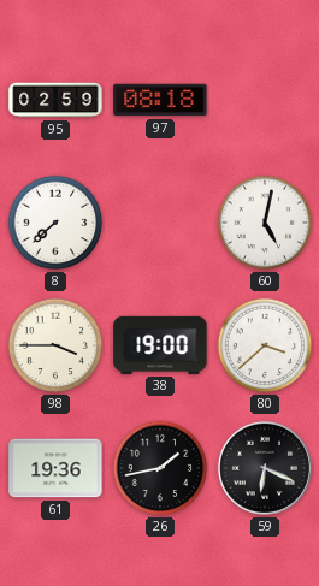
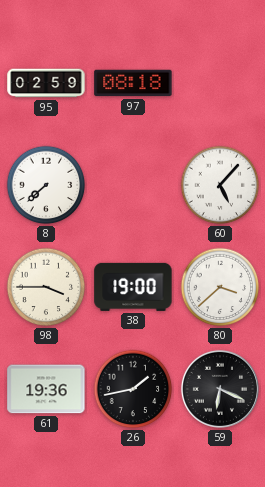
60: 5:02 -> 5:07 (220, 185)
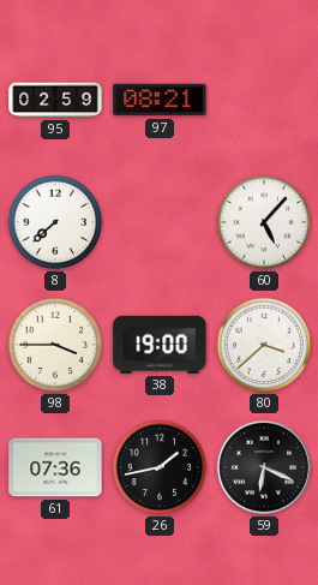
97: 08:18 -> 08:21 (160, 100)
61: 19:36 -> 07:36 (55, 467)
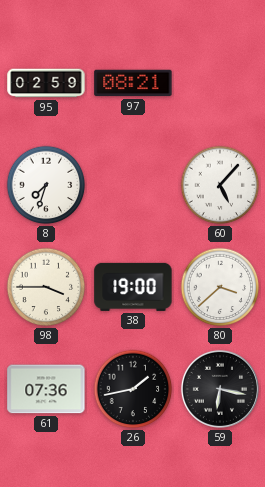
8: 7:38 -> 7:33 (46, 185)
59: 6:19 -> 6:17 (220, 389)
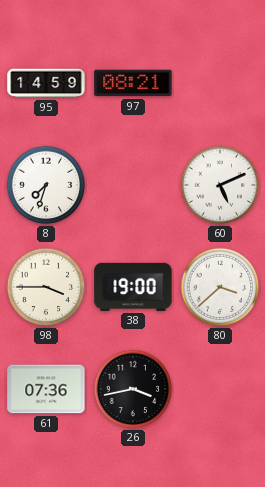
95: 02:59 -> 14:59 (46, 83)
60: 5:07 -> 5:11 (220, 185)
26: 1:43 -> 3:43 (133, 389)
59: 6:17 -> none (220, 389)
